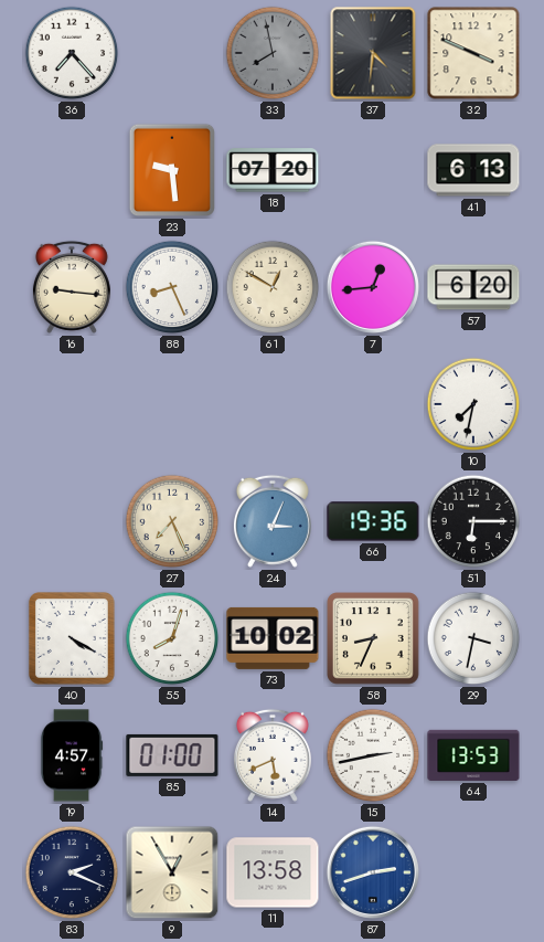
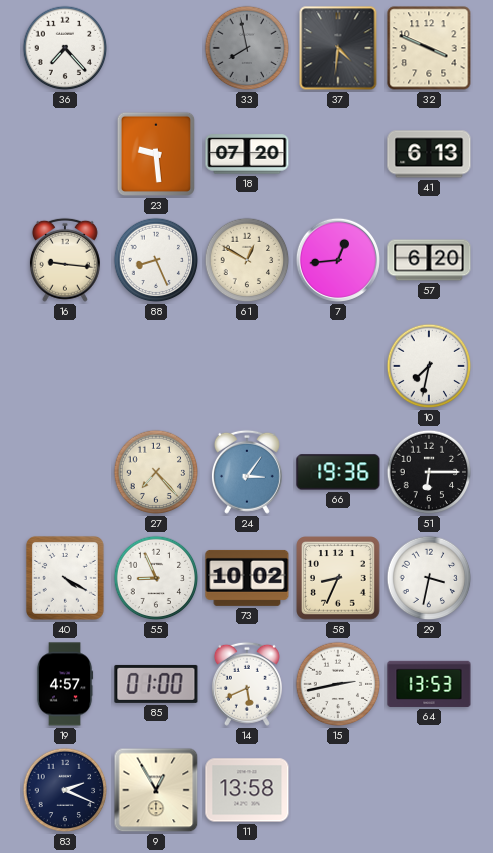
27: 7:26 -> 7:23 (156, 472)
24: 3:04 -> 3:06 (247, 472)
55: 8:03 -> 8:56 (156, 578)
87: 2:42 -> none (373, 872)
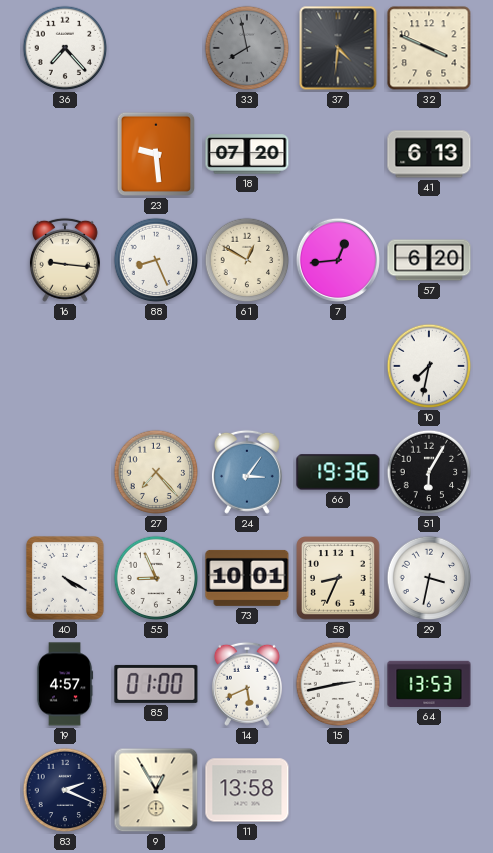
51: 6:15 -> 6:05 (429, 472)
73: 10:02 -> 10:01 (247, 578)
